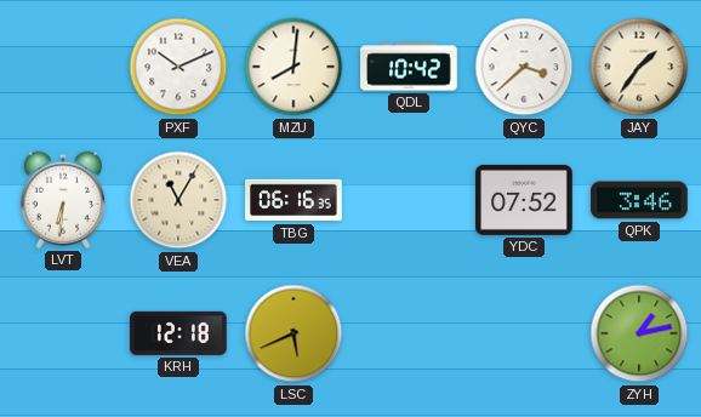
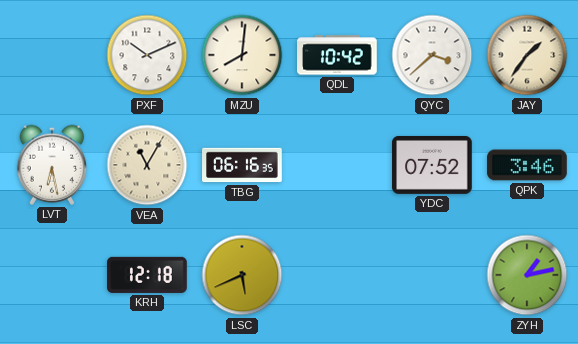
LVT: 6:31 -> 6:28 (52, 165)
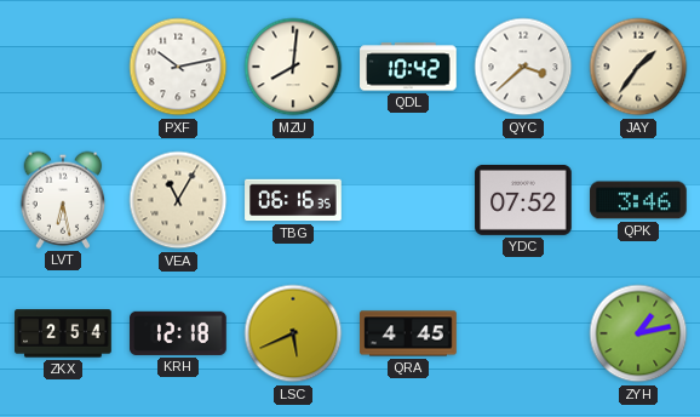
PXF: 10:11 -> 10:13 (178, 67)
ZKX: none -> 2:54 (63, 333)
QRA: none -> 4:45 (408, 333)
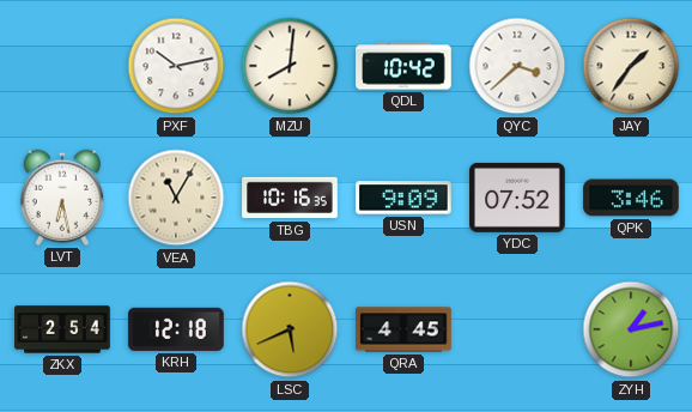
TBG: 06:16 -> 10:16 (290, 198)
USN: none -> 9:09 (403, 198)
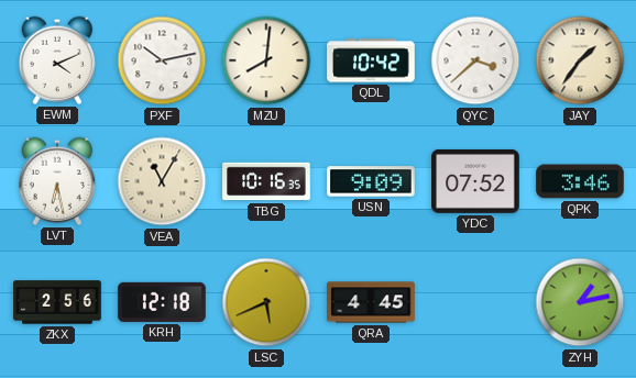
EWM: none -> 4:11 (57, 60)
ZKX: 2:54 -> 2:56 (57, 302)
